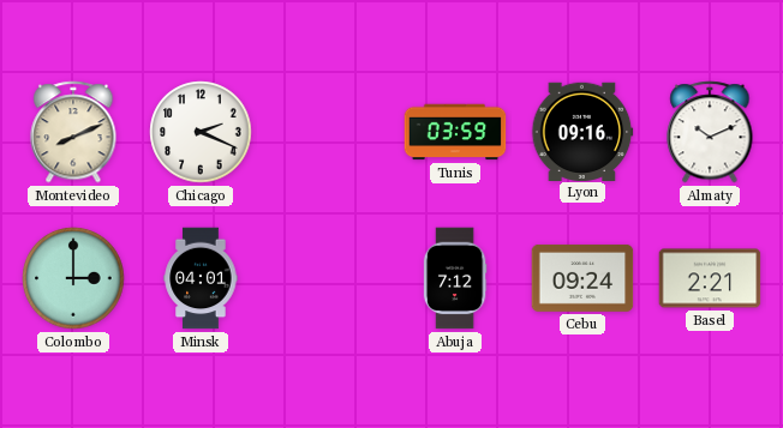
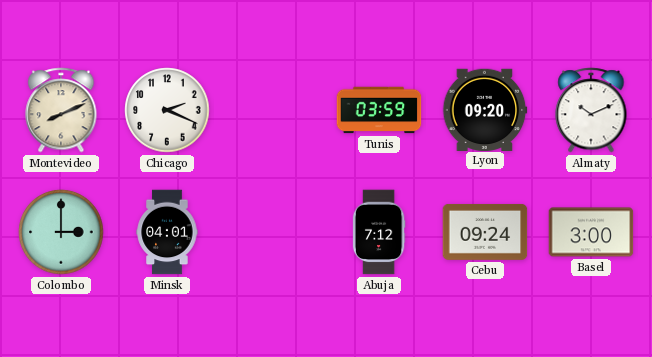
Lyon: 09:16 -> 09:20 (485, 109)
Basel: 2:21 -> 3:00 (591, 232)
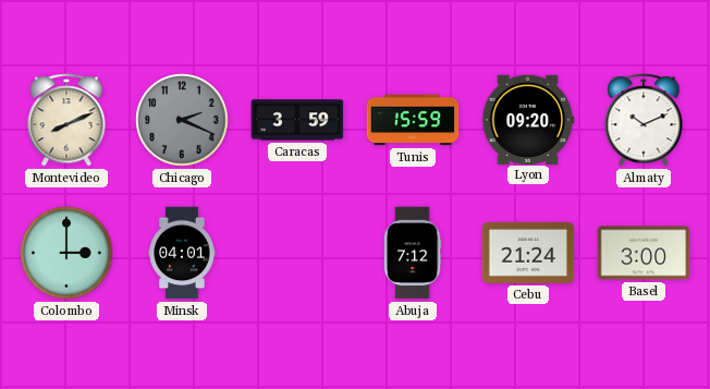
Chicago dial: white -> grey (182, 120)
Caracas: none -> 3:59 (297, 120)
Tunis: 03:59 -> 15:59 (413, 120)
Cebu: 09:24 -> 21:24 (528, 253)
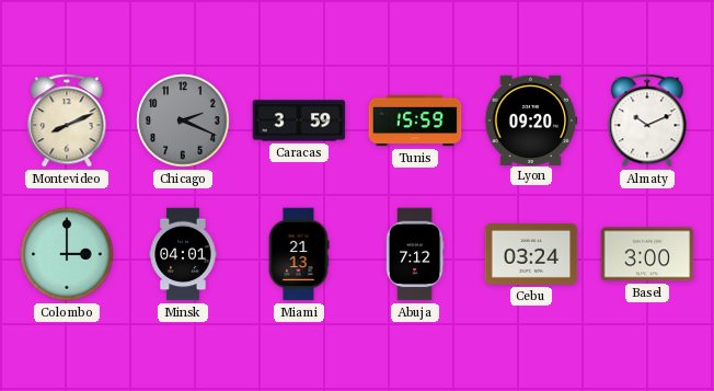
Miami: none -> 21:13 (299, 254)
Cebu: 21:24 -> 03:24 (531, 254)
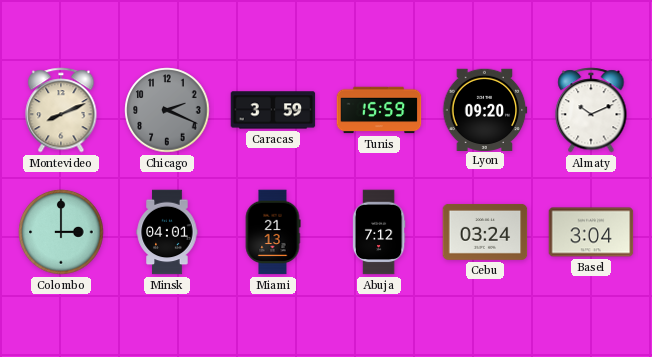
Basel: 3:00 -> 3:04 (591, 232)
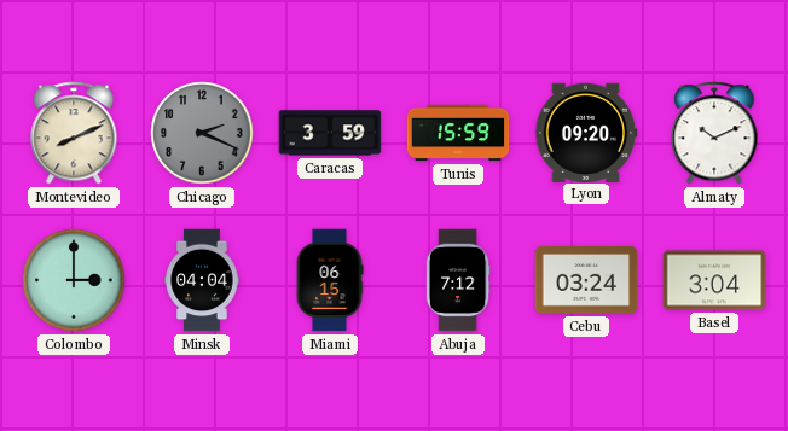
Minsk: 04:01 -> 04:04 (202, 280)
Miami: 21:13 -> 06:15 (330, 280)
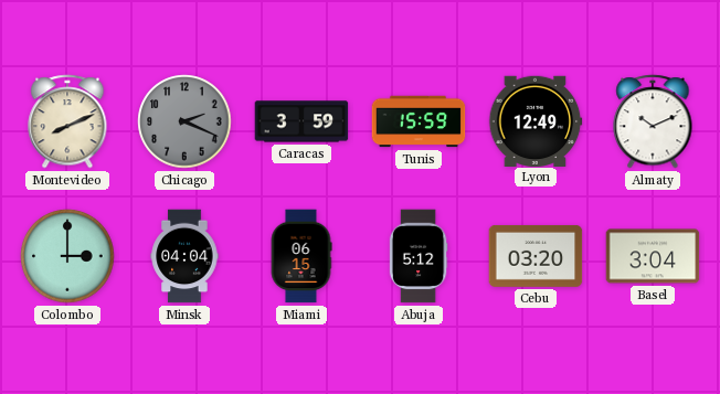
Lyon: 09:20 -> 12:49 (536, 120)
Abuja: 7:12 -> 5:12 (419, 256)
Cebu: 03:24 -> 03:20 (536, 256)
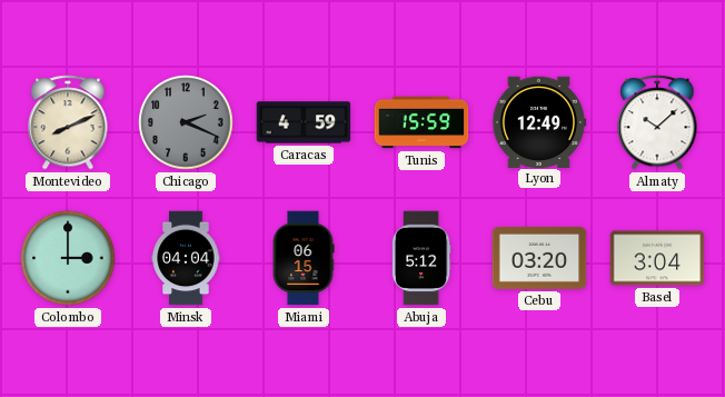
Caracas: 3:59 -> 4:59 (304, 122)
Almaty: 10:11 -> 10:08 (657, 122)
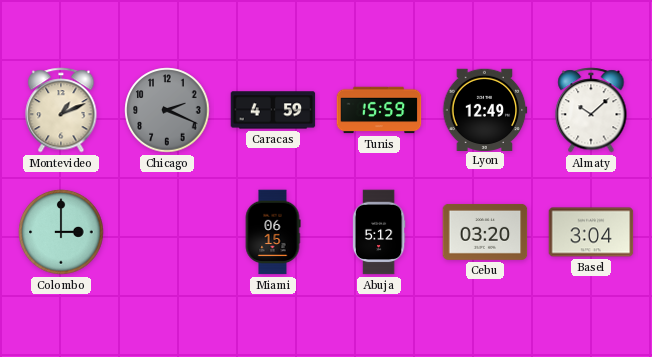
Montevideo: 8:11 -> 1:11 (61, 110)
Minsk: 04:04 -> none (186, 258)
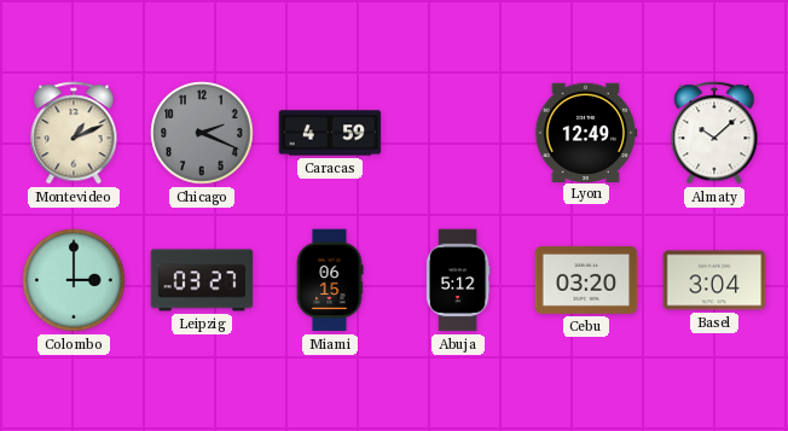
Tunis: 15:59 -> none (379, 110)
Leipzig: none -> 03:27 (202, 280)
